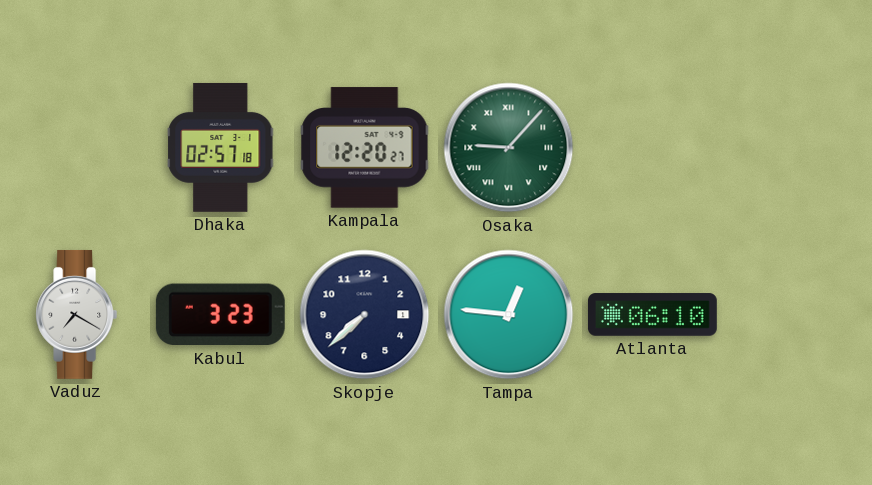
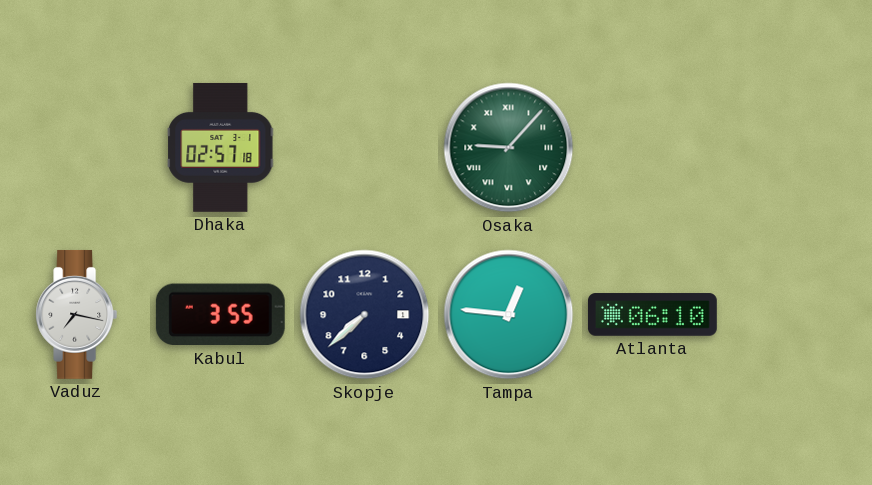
Kampala: 12:20 -> none (365, 148)
Vaduz: 7:20 -> 7:17 (77, 314)
Kabul: 3:23 -> 3:55 (220, 315)
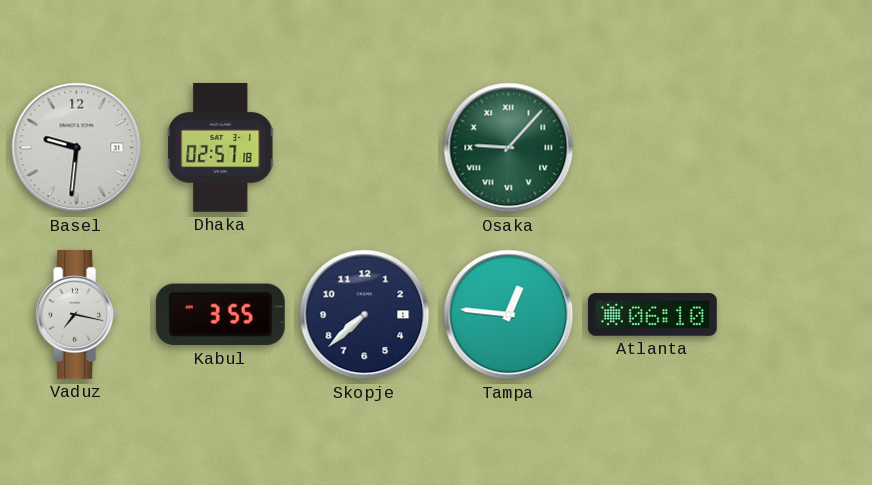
Basel: none -> 9:31 (77, 148)
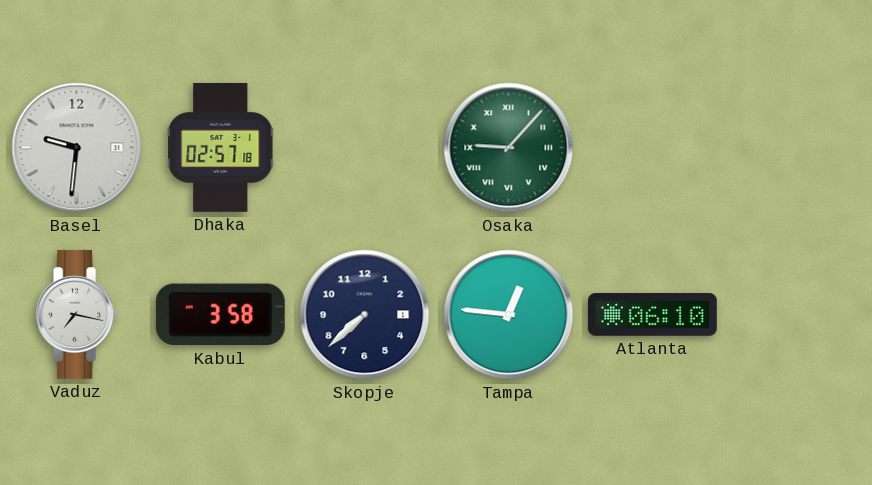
Kabul: 3:55 -> 3:58 (220, 315)
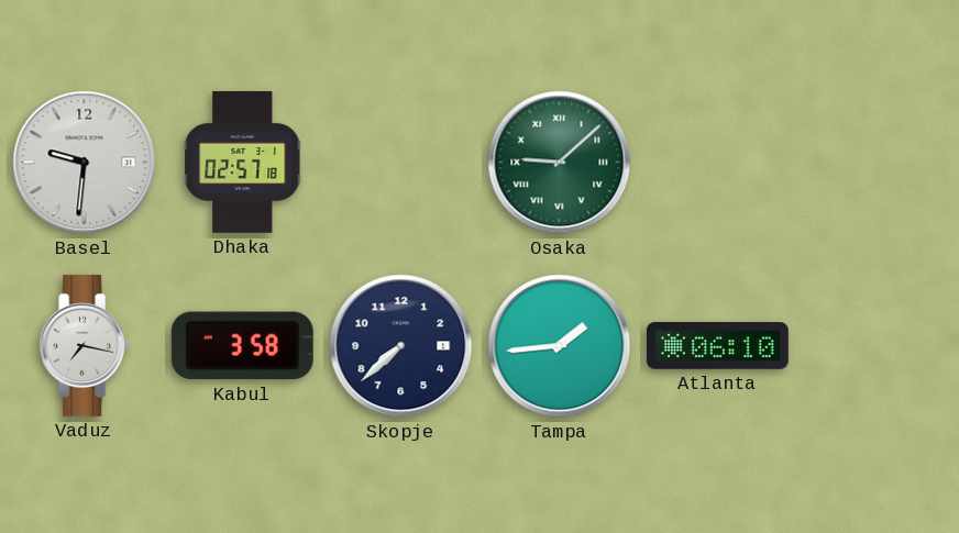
Osaka: 9:07 -> 9:08 (560, 163)
Tampa: 12:46 -> 1:44 (560, 346)
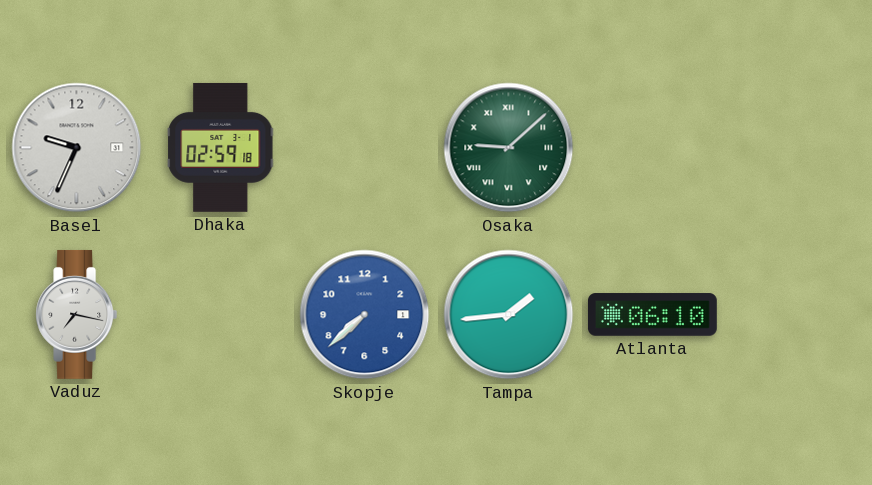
Basel: 9:31 -> 9:34 (77, 148)
Dhaka: 02:57 -> 02:59 (221, 147)
Kabul: 3:58 -> none (242, 346)
Skopje dial: navy -> blue (365, 315)
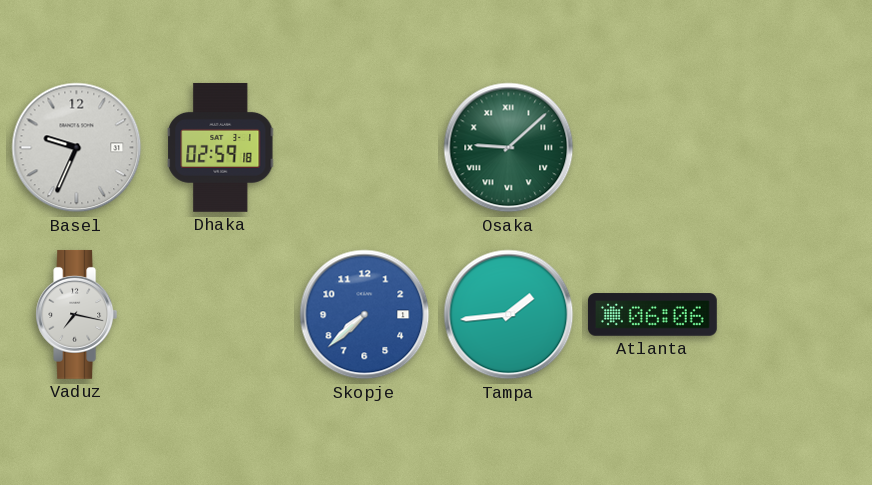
Atlanta: 06:10 -> 06:06 (652, 315)
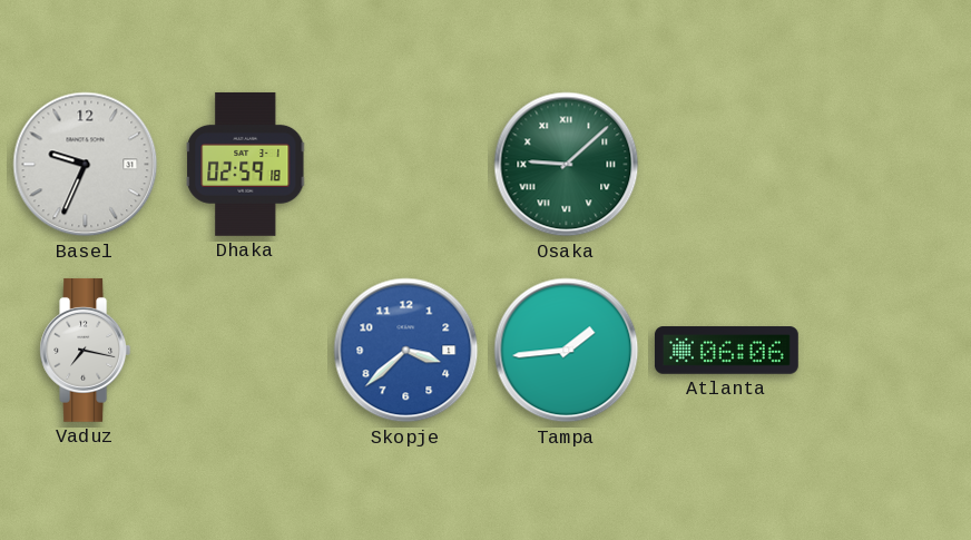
Skopje: 7:38 -> 3:38 (406, 351)
